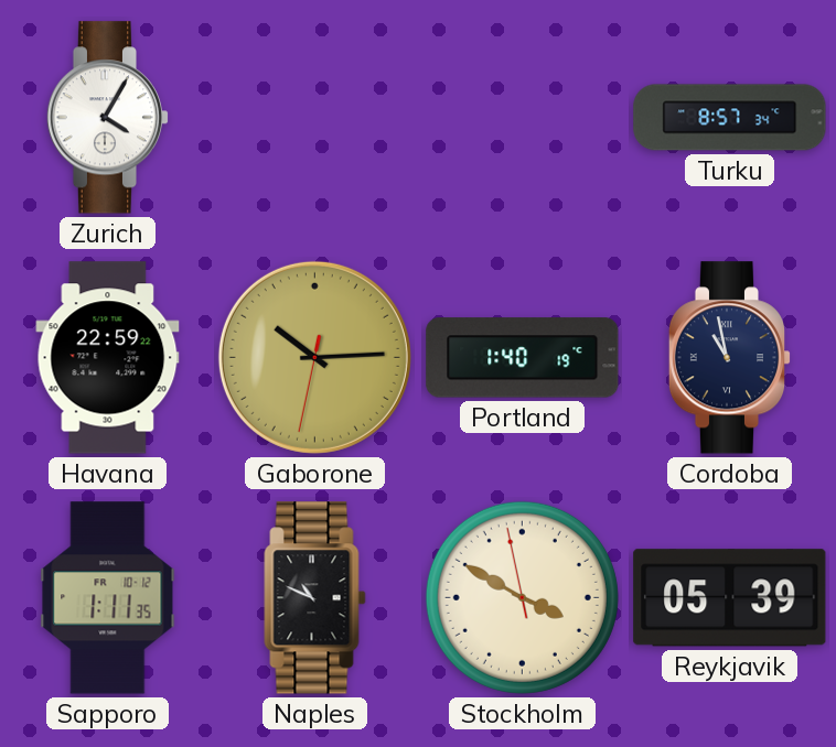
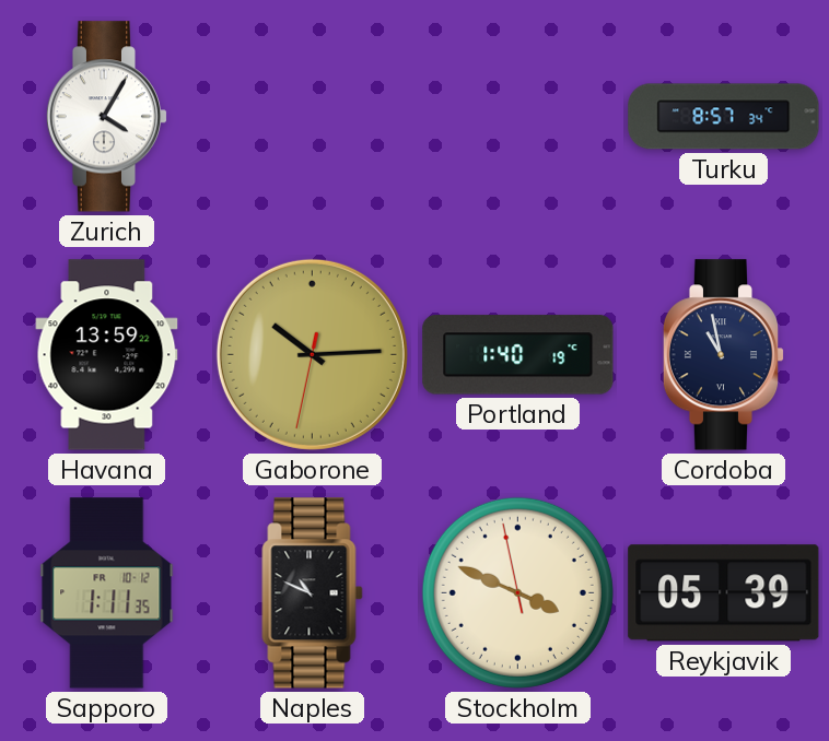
Havana: 22:59 -> 13:59 (107, 355)
Stockholm: 3:49 -> 3:48 (517, 592)
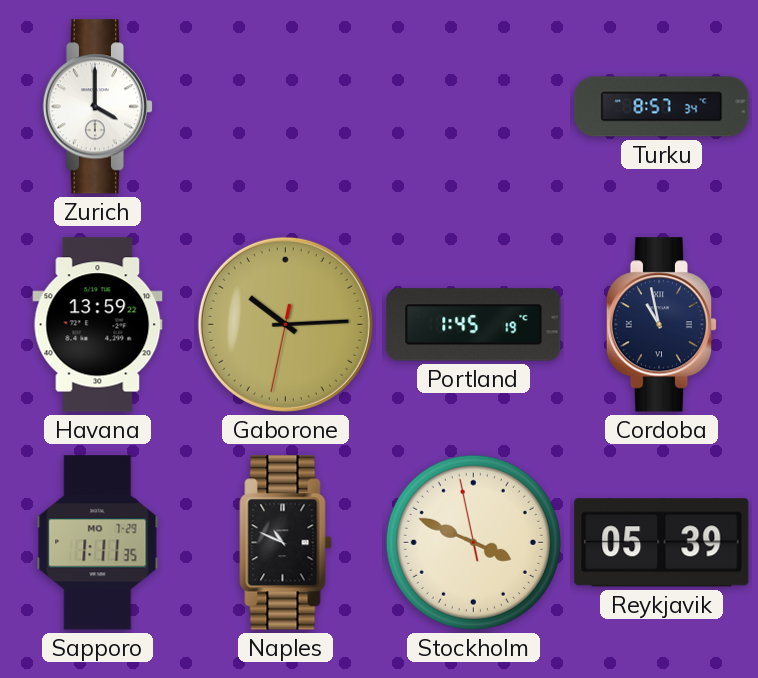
Zurich: 4:05 -> 4:00 (98, 107)
Portland: 1:40 -> 1:45 (474, 325)
Sapporo date: FR 10-12 -> MO 7-29 (98, 543)
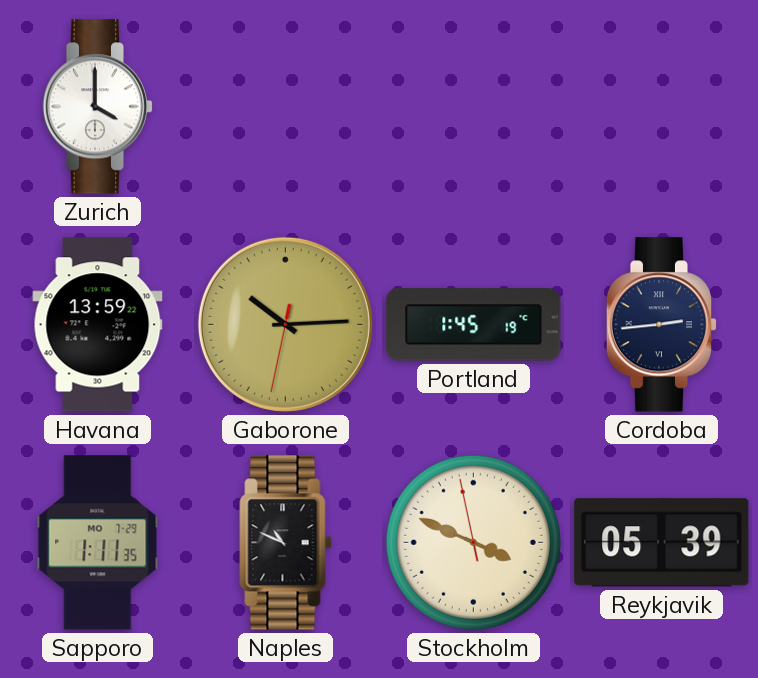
Turku: 8:57 -> none (662, 107)
Cordoba: 10:58 -> 2:44 (662, 325)
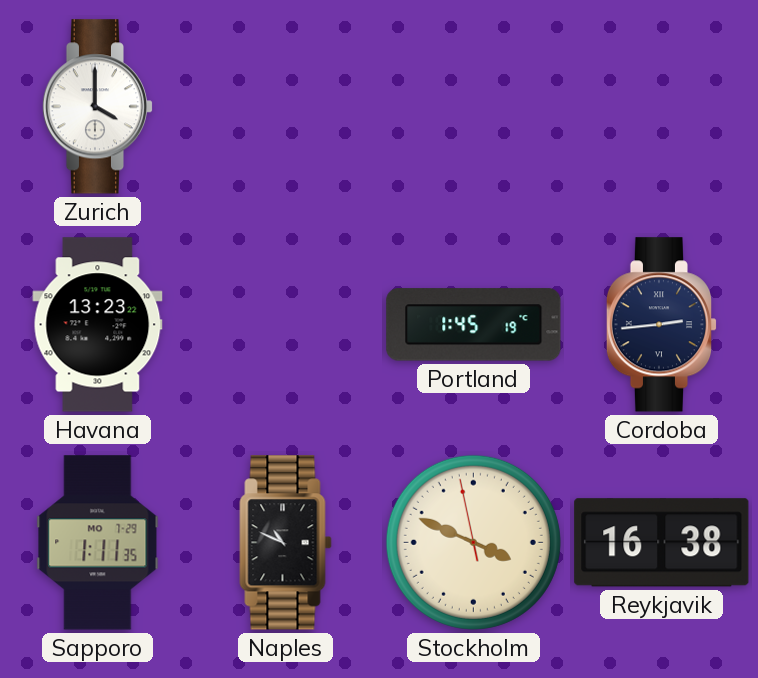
Havana: 13:59 -> 13:23 (98, 325)
Gaborone: 10:14 -> none (285, 324)
Reykjavik: 05:39 -> 16:38 (662, 543)
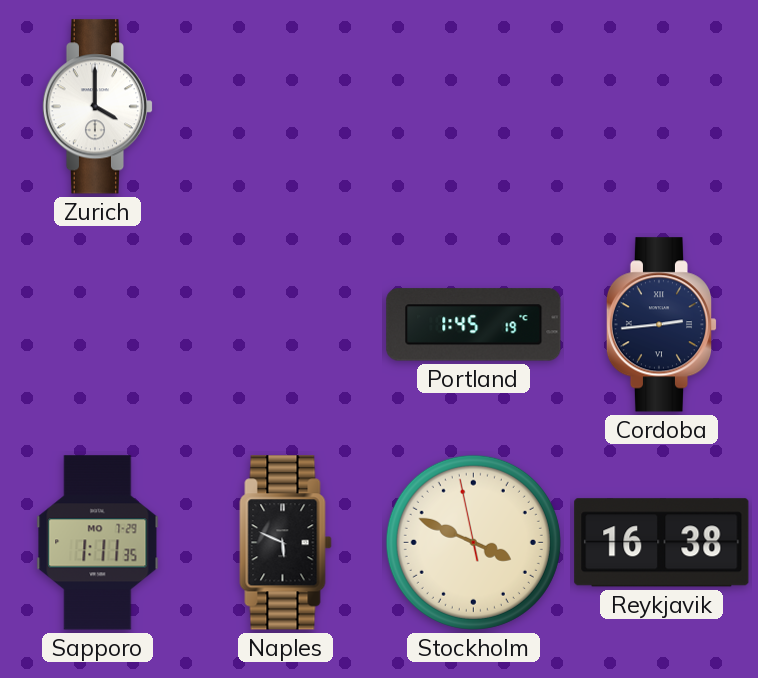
Havana: 13:23 -> none (98, 325)
Naples: 10:49 -> 5:49 (286, 543)
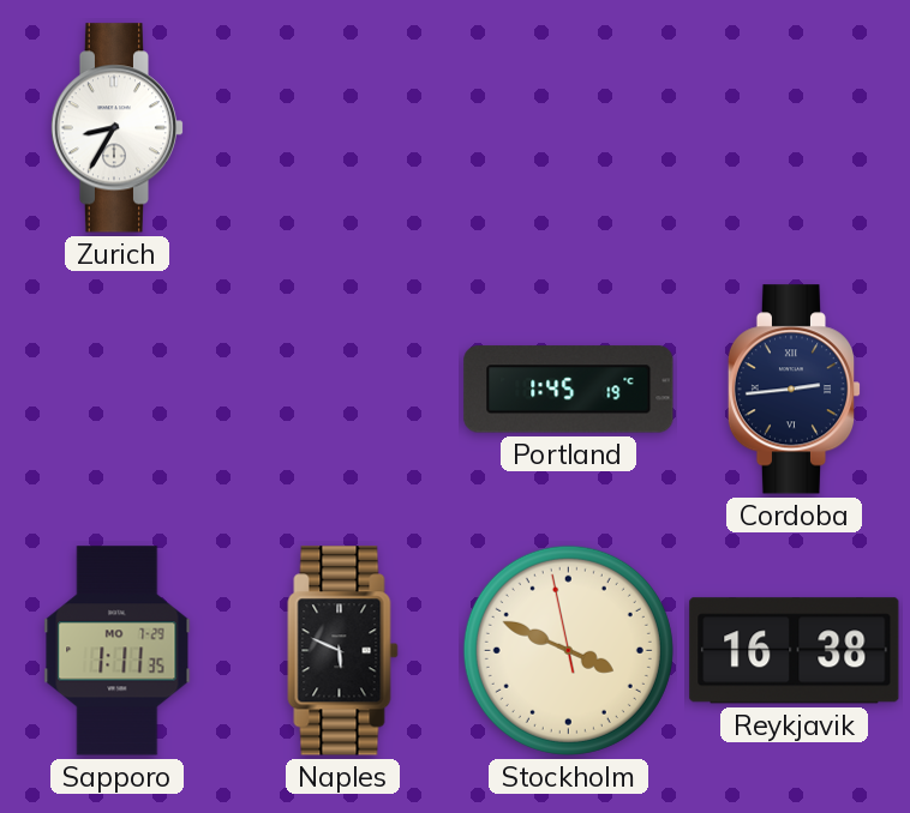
Zurich: 4:00 -> 8:35 (118, 128)
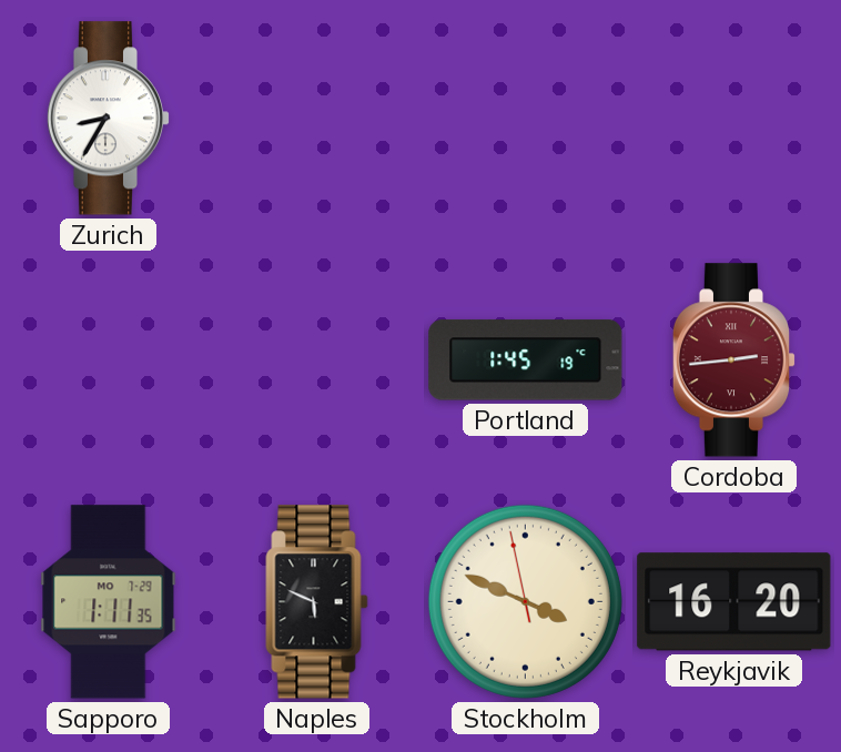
Cordoba dial: navy -> burgundy (734, 360)
Reykjavik: 16:38 -> 16:20 (734, 602)
